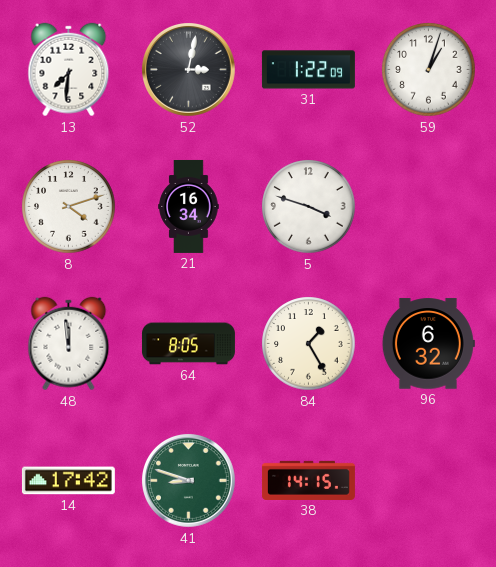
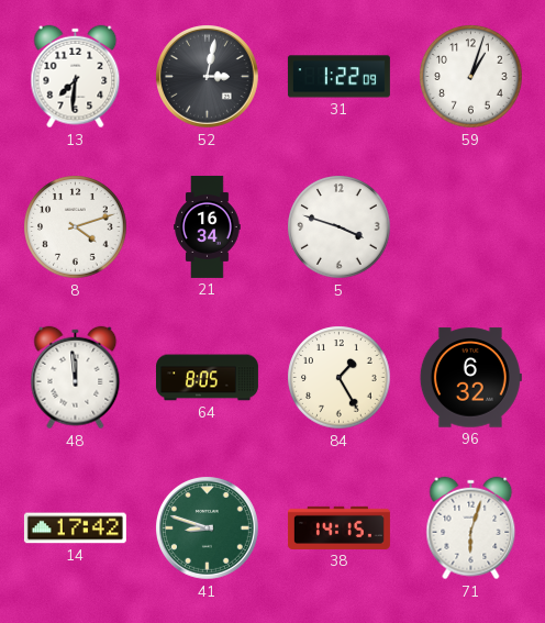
71: none -> 6:03 (471, 529)
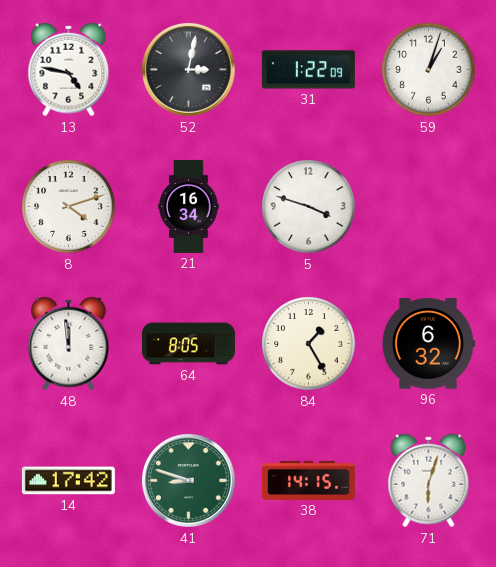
13: 7:31 -> 4:47 (69, 70)
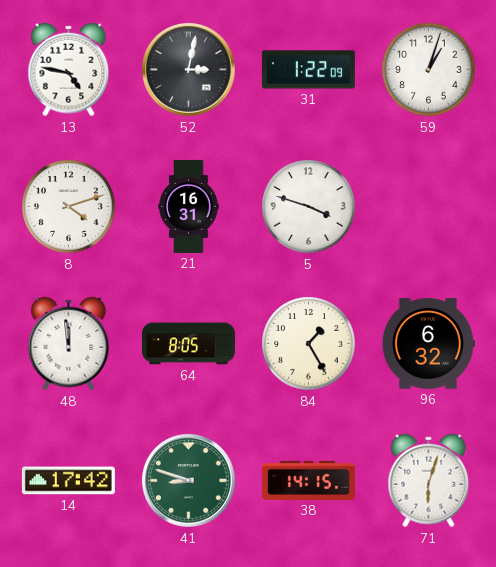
21: 16:34 -> 16:31 (189, 206)
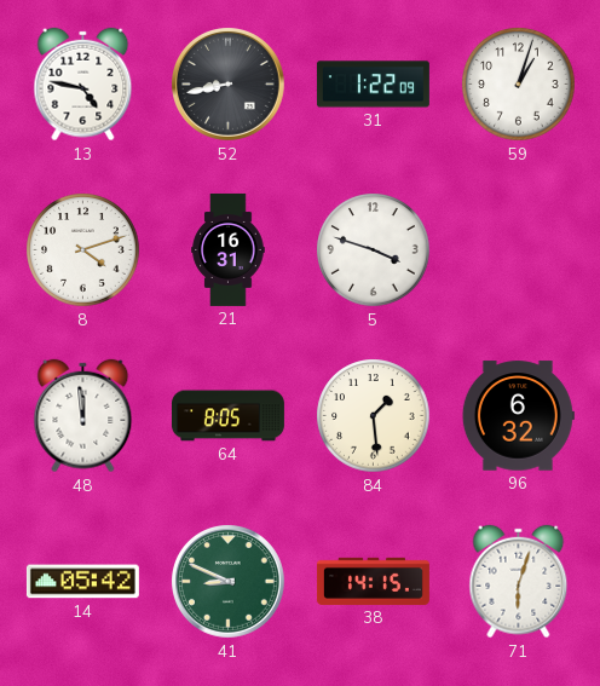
52: 3:02 -> 8:43 (229, 85)
84: 1:25 -> 1:29 (374, 416)
14: 17:42 -> 05:42 (82, 582)
41: 8:48 -> 8:49 (229, 582)
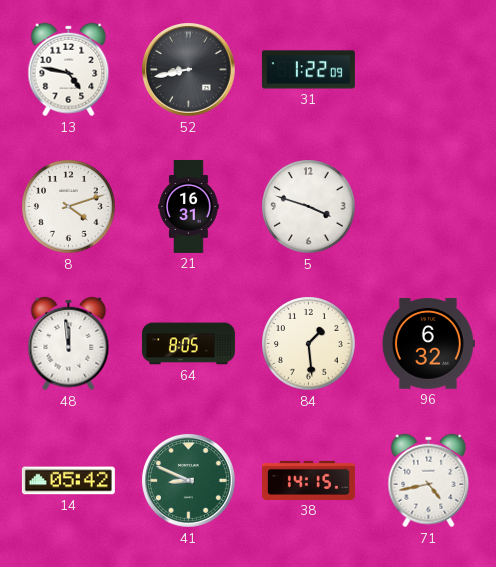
59: 1:03 -> none (519, 85)
71: 6:03 -> 4:43 (429, 481)
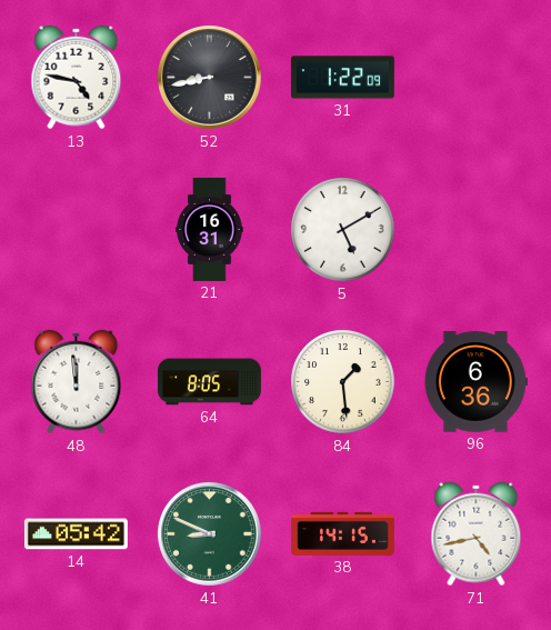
8: 4:12 -> none (69, 207)
5: 3:48 -> 5:10 (343, 230)
96: 6:32 -> 6:36 (475, 382)
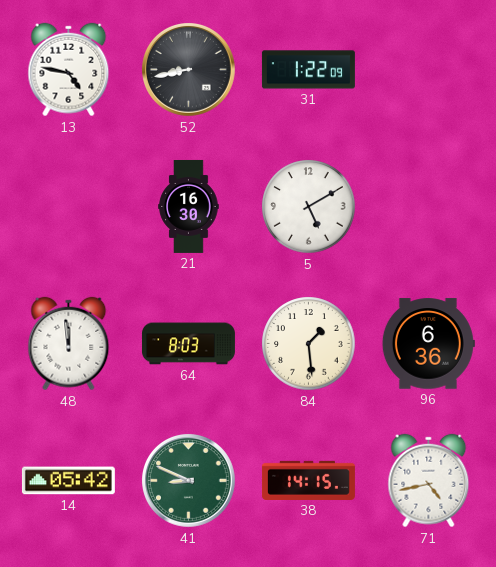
21: 16:31 -> 16:30 (189, 206)
64: 8:05 -> 8:03 (188, 344)
